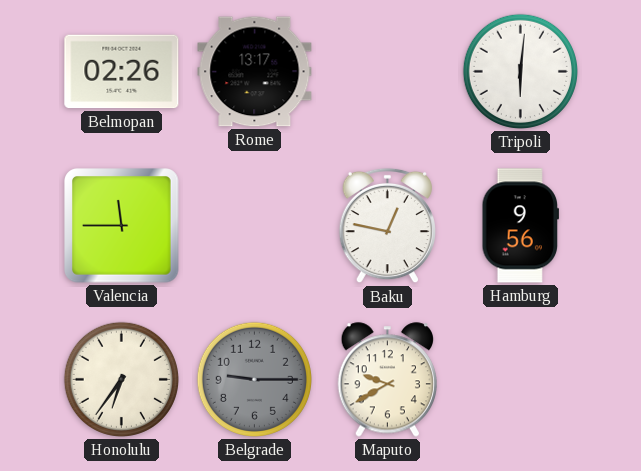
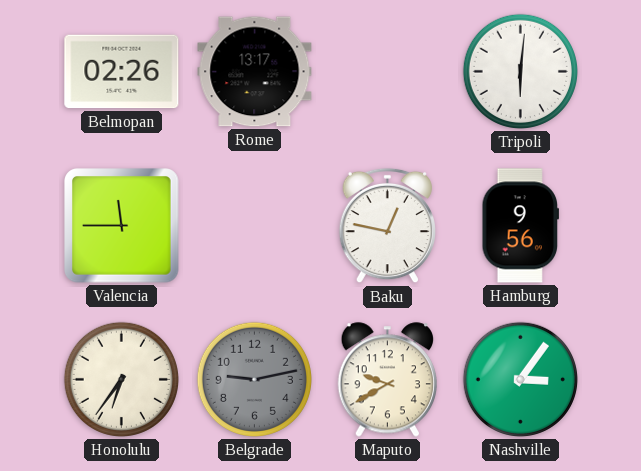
Belgrade: 9:15 -> 9:13 (254, 379)
Nashville: none -> 3:06 (520, 379)
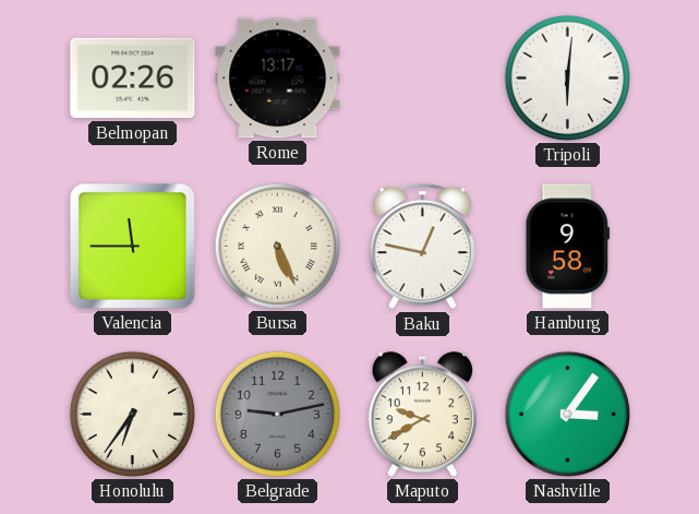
Bursa: none -> 5:26 (277, 246)
Hamburg: 9:56 -> 9:58 (568, 247)
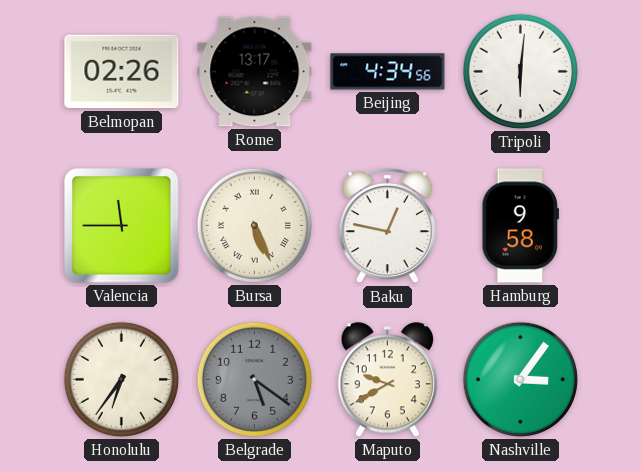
Beijing: none -> 4:34 (388, 72)
Belgrade: 9:13 -> 5:21 (254, 379)
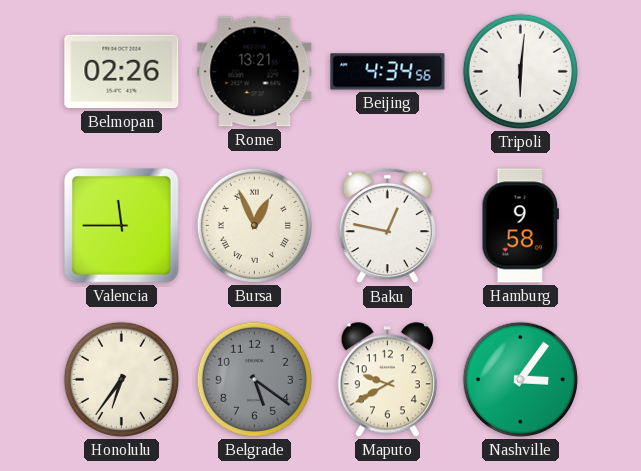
Rome: 13:17 -> 13:21 (255, 72)
Bursa: 5:26 -> 12:56 (254, 225)
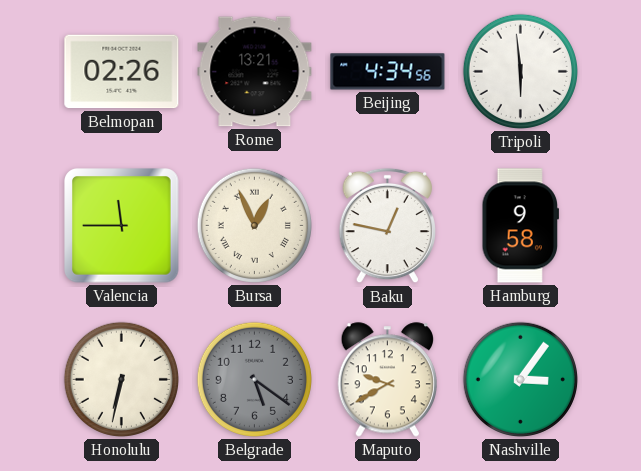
Tripoli: 6:01 -> 5:59 (520, 71)
Honolulu: 6:36 -> 6:32 (121, 379)
